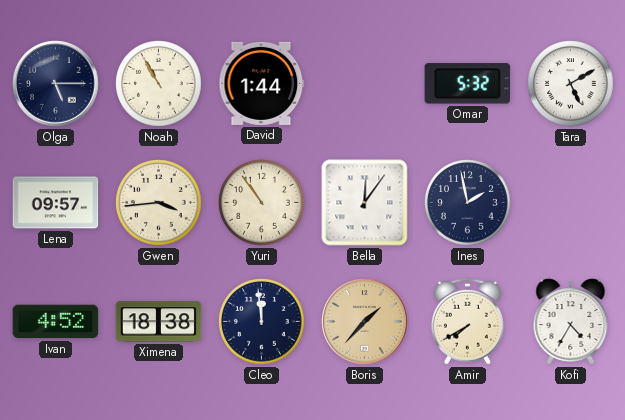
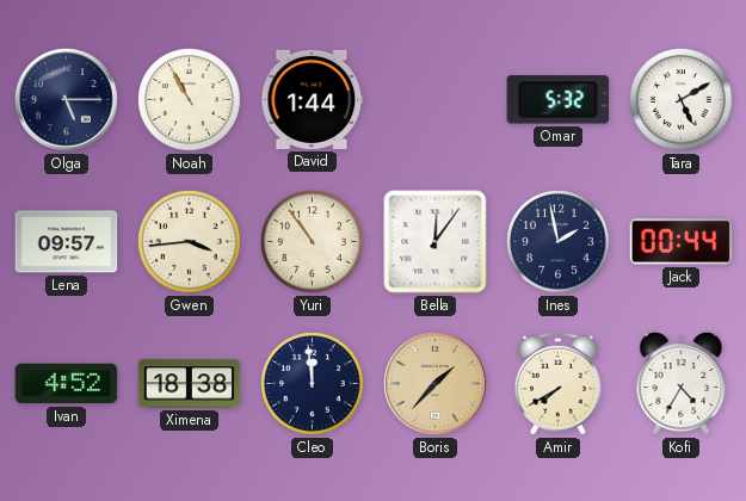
Jack: none -> 00:44 (682, 242)
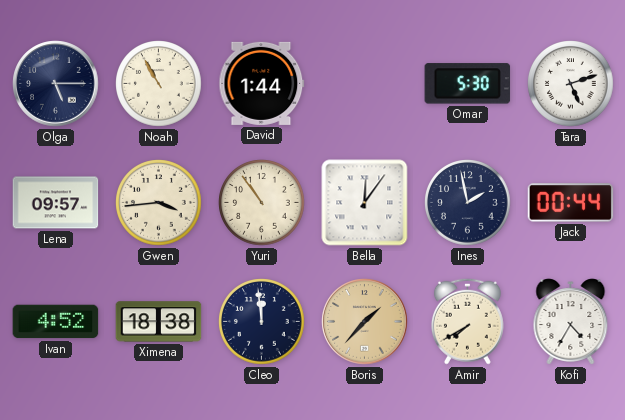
Omar: 5:32 -> 5:30 (468, 84)
Tara: 5:10 -> 5:12 (571, 84)
